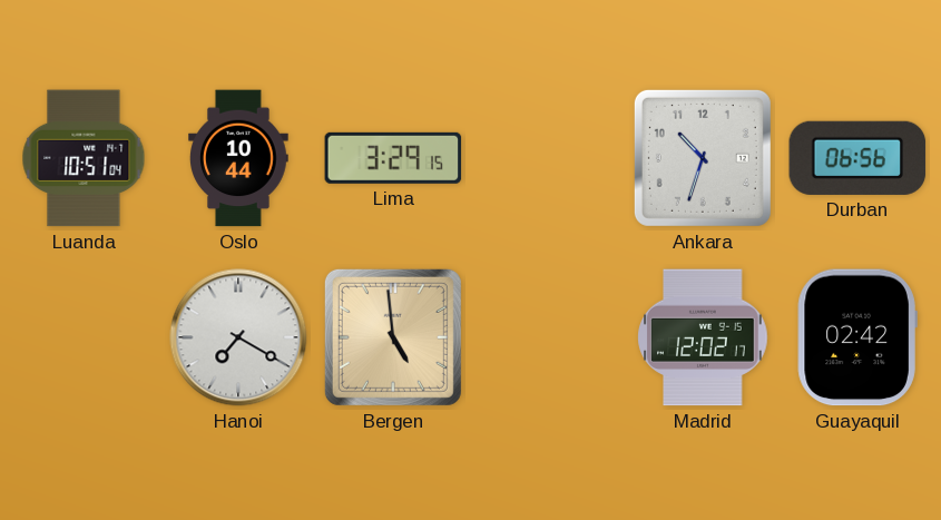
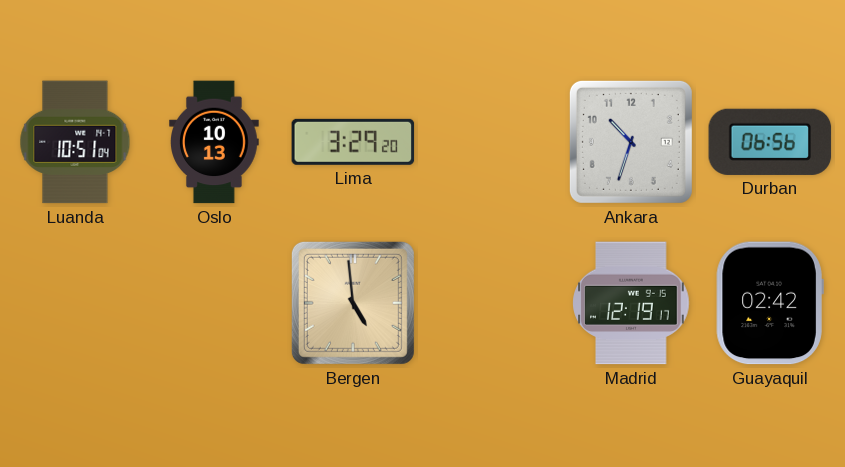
Oslo: 10:44 -> 10:13 (214, 142)
Lima: 3:29:15 -> 3:29:20 (353, 142)
Hanoi: 7:20 -> none (238, 337)
Madrid: 12:02 -> 12:19 (631, 303)
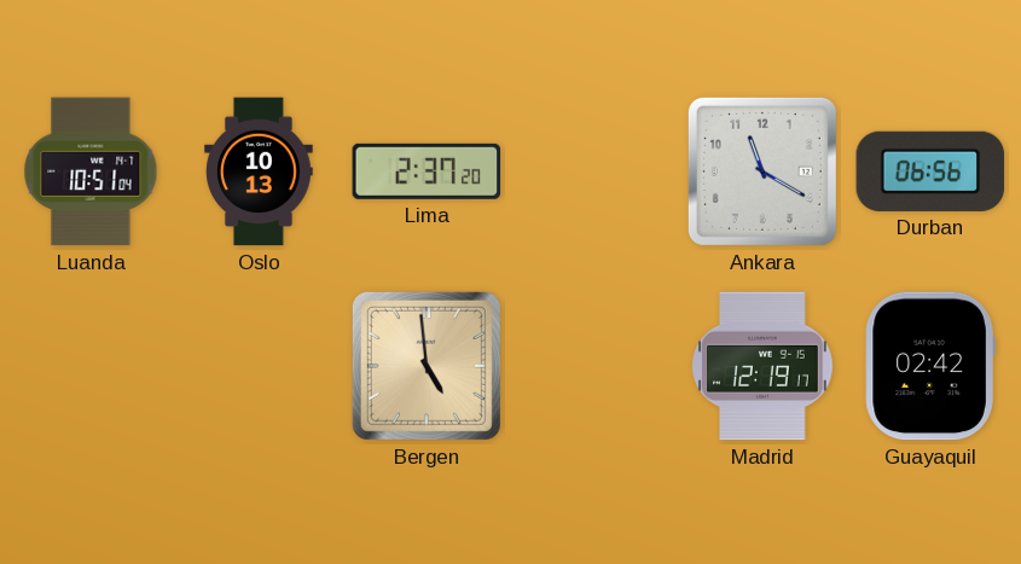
Lima: 3:29 -> 2:37 (427, 171)
Ankara: 10:33 -> 11:20 (762, 171)
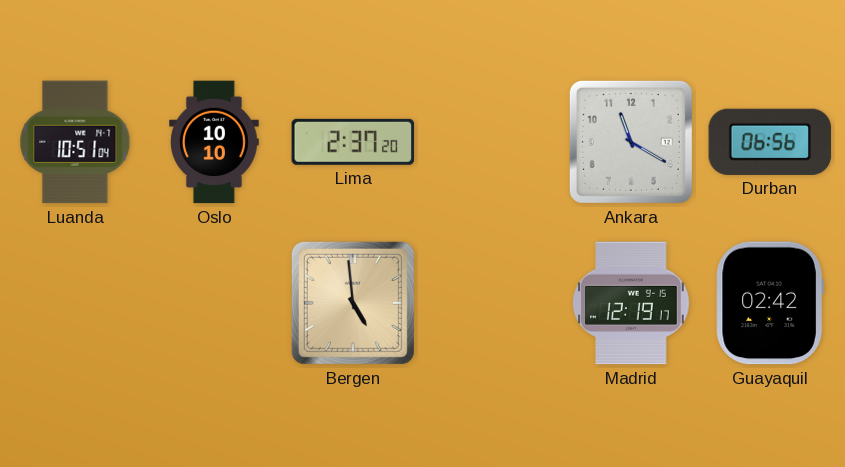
Oslo: 10:13 -> 10:10 (214, 142)
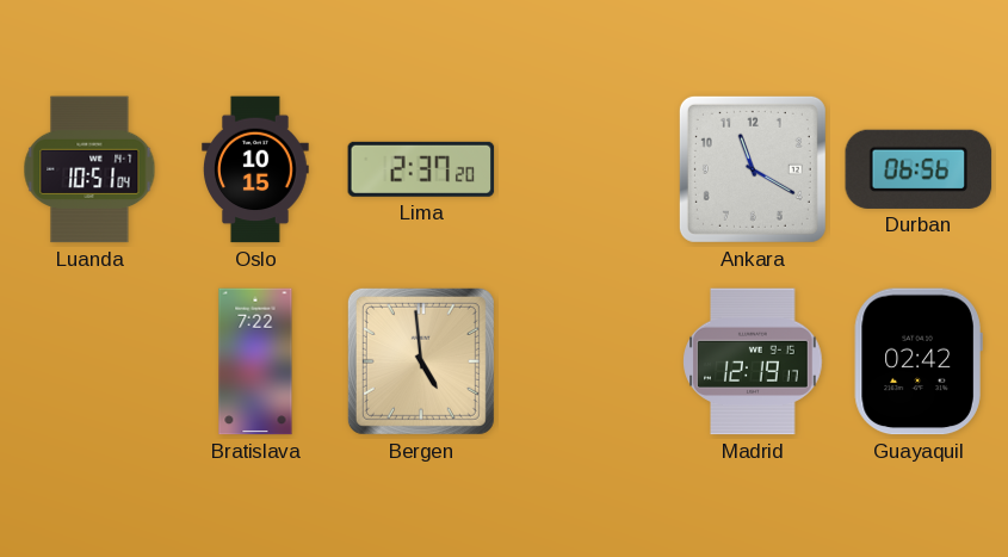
Oslo: 10:10 -> 10:15 (255, 169)
Bratislava: none -> 7:22 (255, 361)
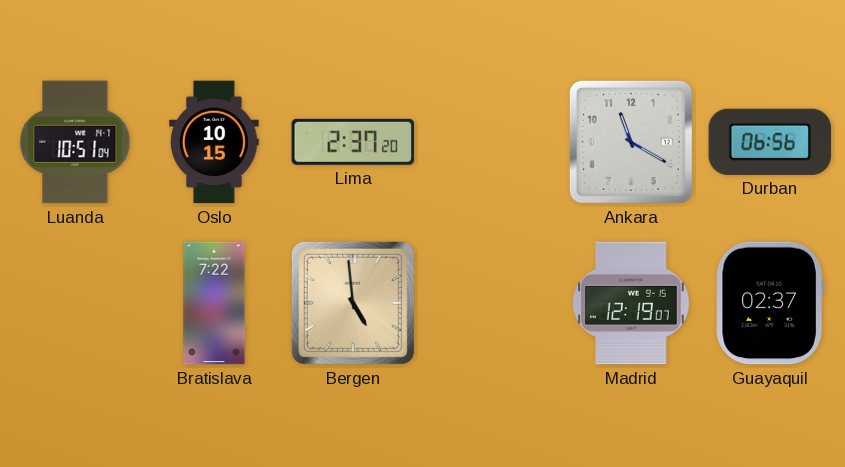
Madrid: 12:19:17 -> 12:19:07 (631, 303)
Guayaquil: 02:42 -> 02:37 (770, 303)
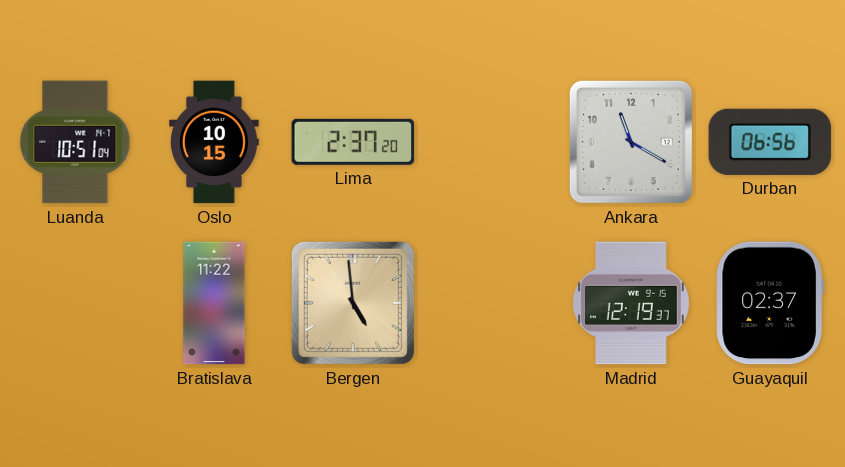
Bratislava: 7:22 -> 11:22 (214, 303)
Madrid: 12:19:07 -> 12:19:37 (631, 303)
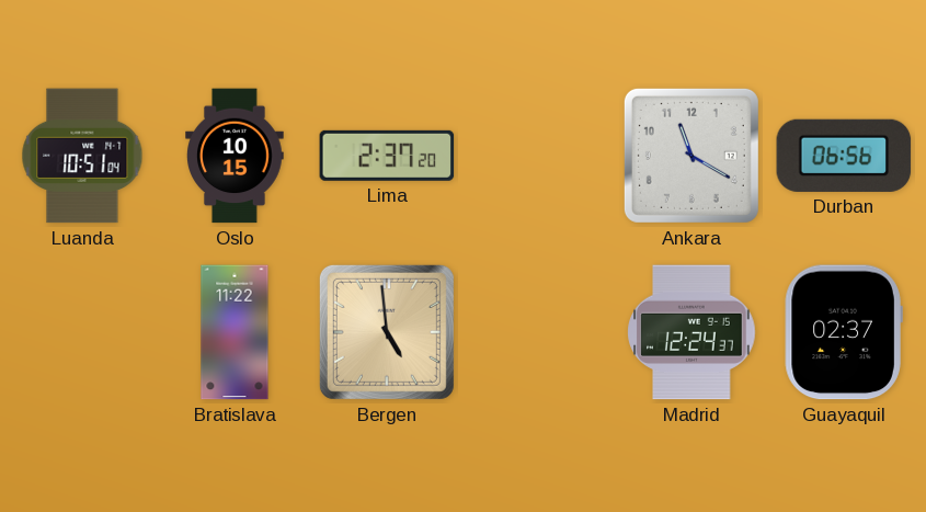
Madrid: 12:19 -> 12:24 (691, 332)
